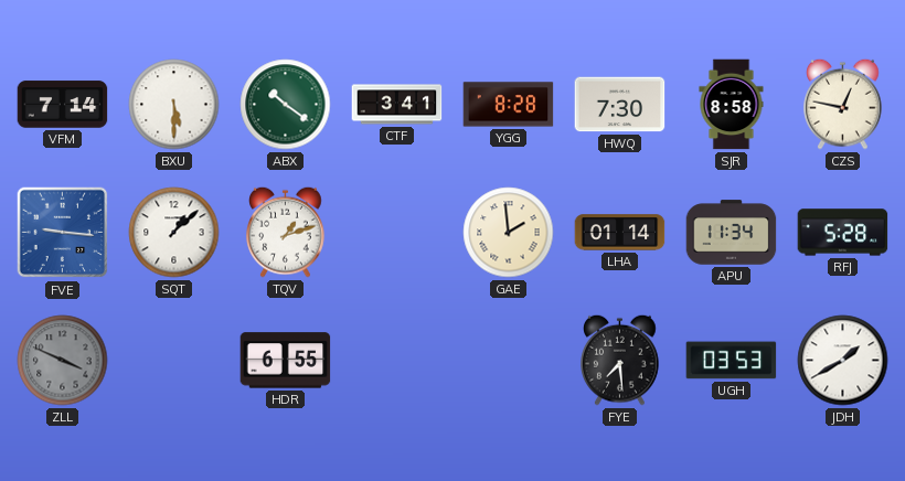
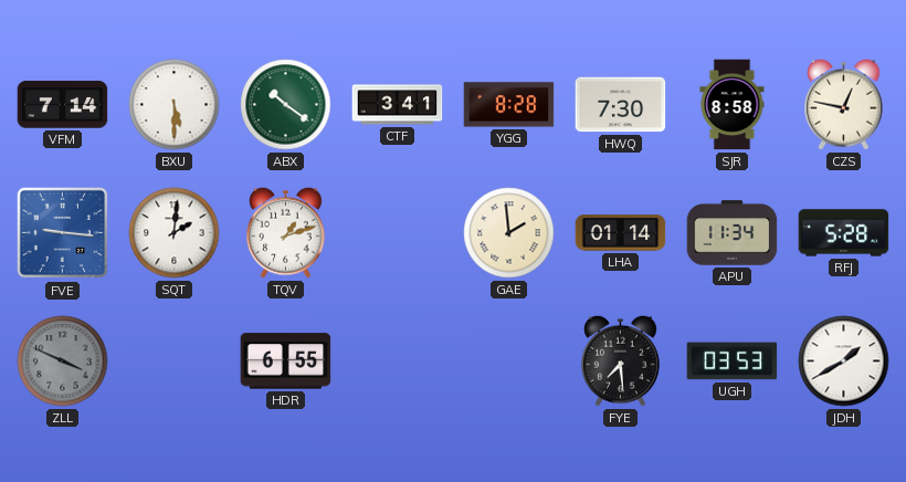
SQT: 1:08 -> 2:01 (175, 233)
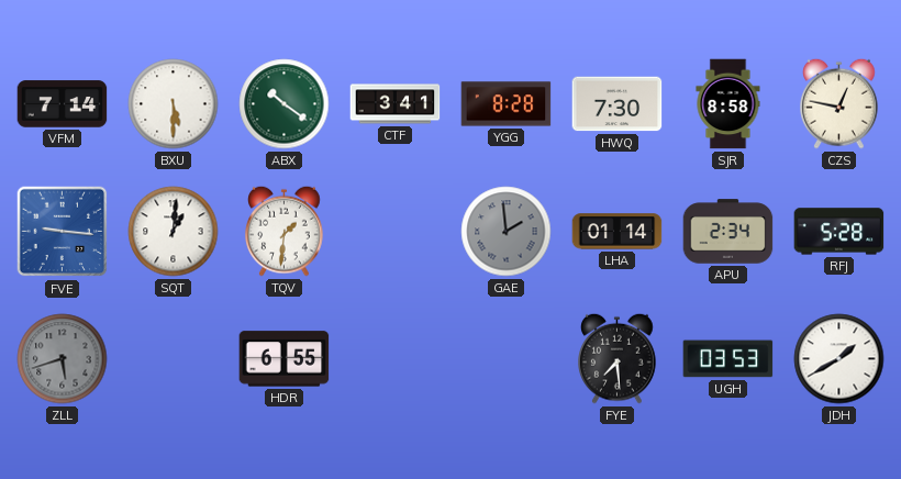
SQT: 2:01 -> 1:01 (174, 232)
TQV: 1:12 -> 1:31 (285, 231)
GAE dial: cream -> grey (507, 232)
APU: 11:34 -> 2:34 (728, 232)
ZLL: 3:49 -> 5:42 (63, 359)
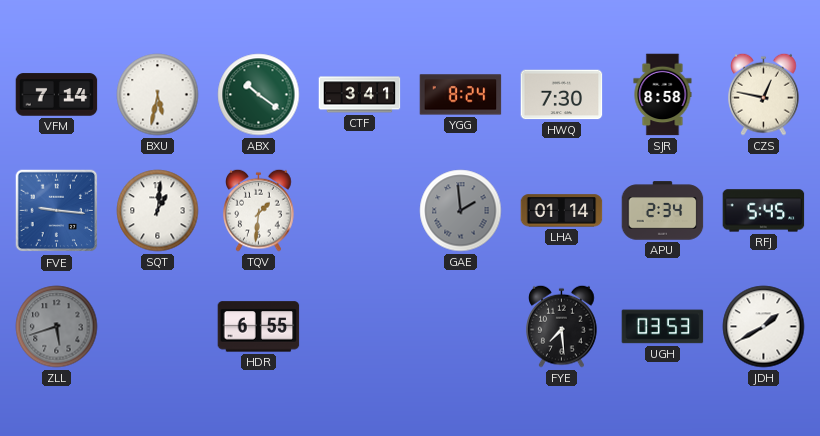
BXU: 5:30 -> 5:32 (158, 95)
YGG: 8:28 -> 8:24 (461, 95)
RFJ: 5:28 -> 5:45 (764, 211)
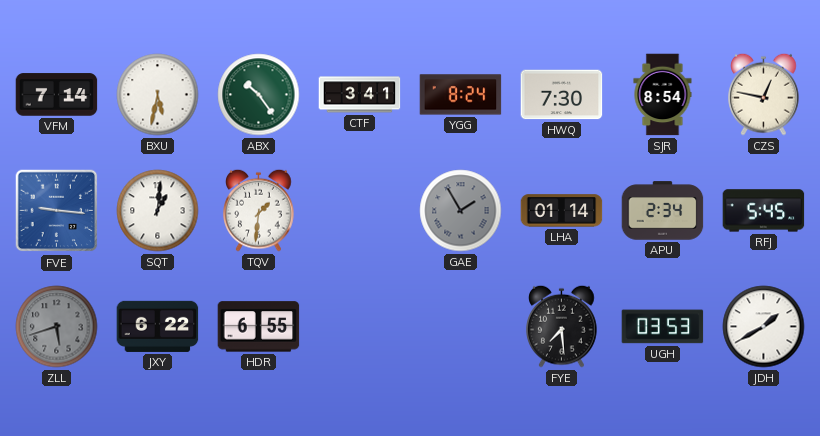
ABX: 10:21 -> 10:24 (259, 95)
SJR: 8:58 -> 8:54 (663, 95)
GAE: 1:59 -> 1:55 (461, 211)
JXY: none -> 6:22 (158, 326)
